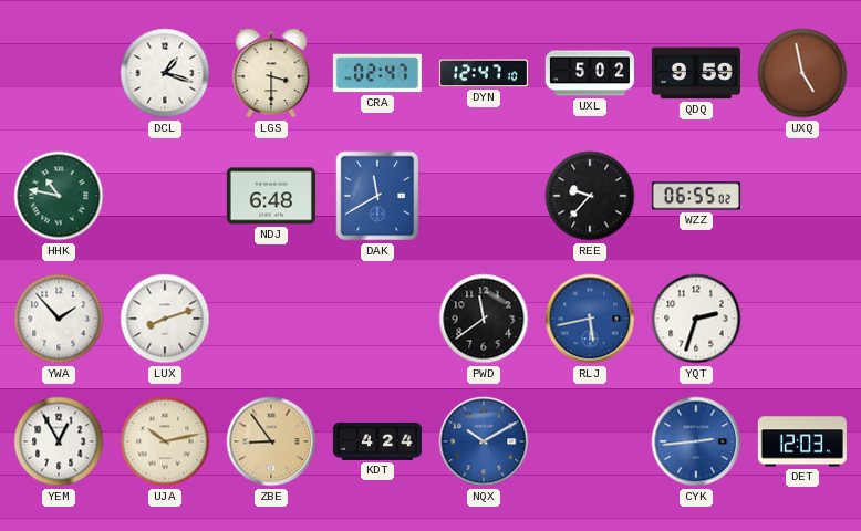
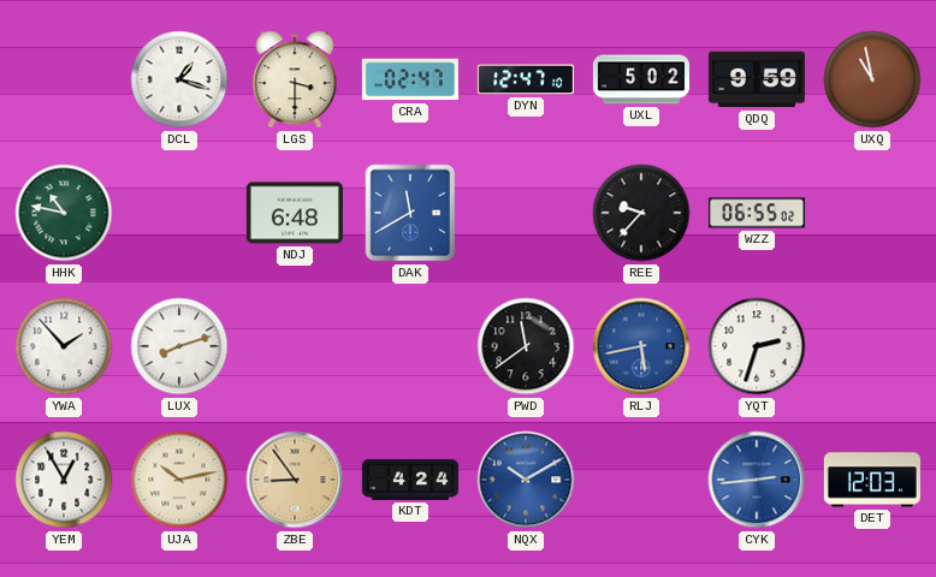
UXQ: 4:58 -> 10:58 (872, 79)
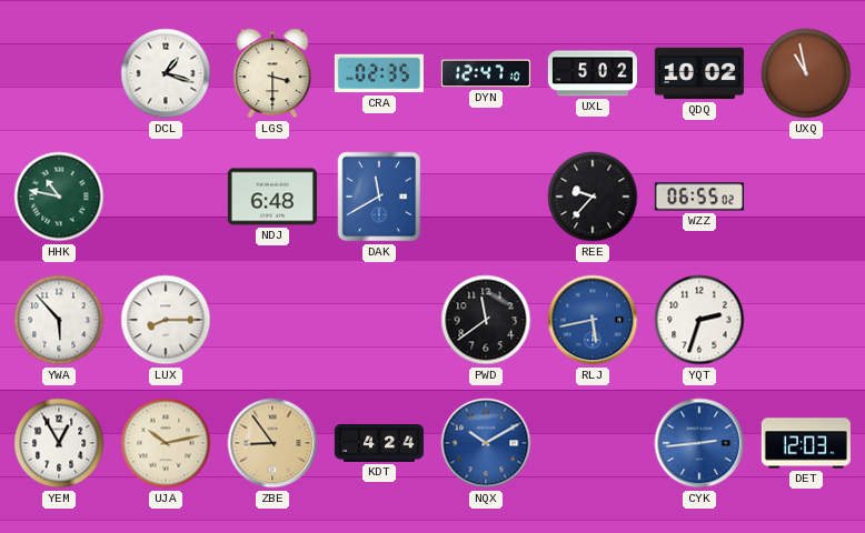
CRA: 02:47 -> 02:35 (379, 73)
QDQ: 9:59 -> 10:02 (699, 73)
YWA: 1:53 -> 5:53 (59, 320)
LUX: 8:12 -> 8:15 (166, 320)
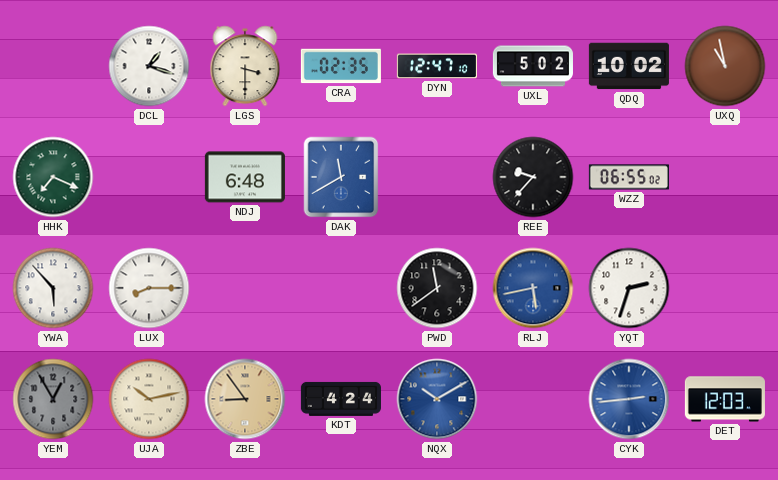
HHK: 10:47 -> 7:19 (53, 177)
YEM dial: white -> grey (53, 399)
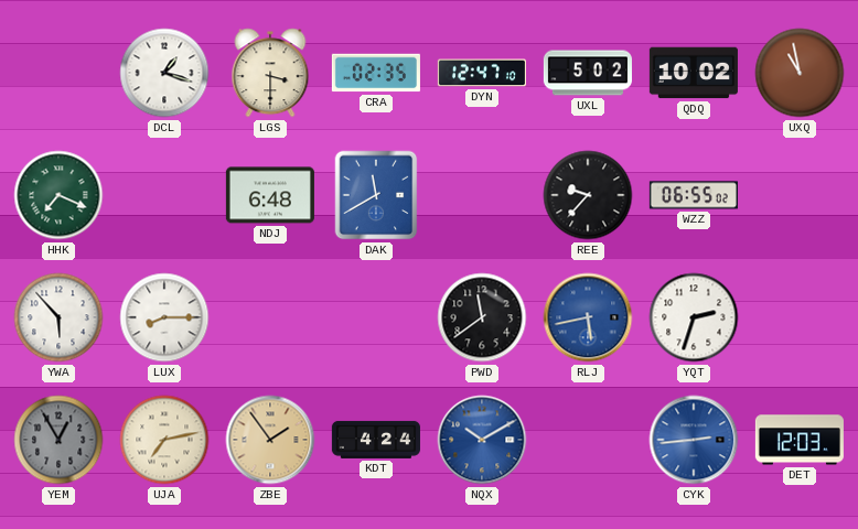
UJA: 10:13 -> 7:13 (164, 440)
ZBE: 8:54 -> 1:54 (270, 440)
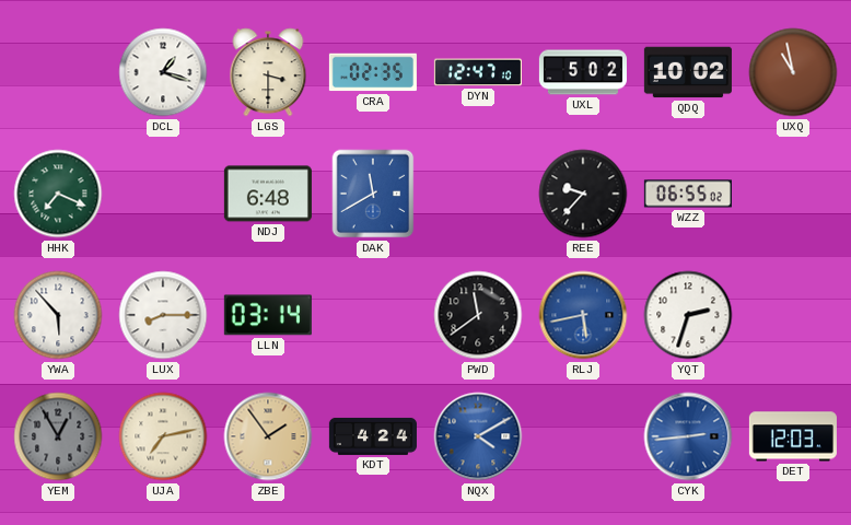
LLN: none -> 03:14 (268, 315)
NQX: 10:10 -> 4:10 (478, 436)
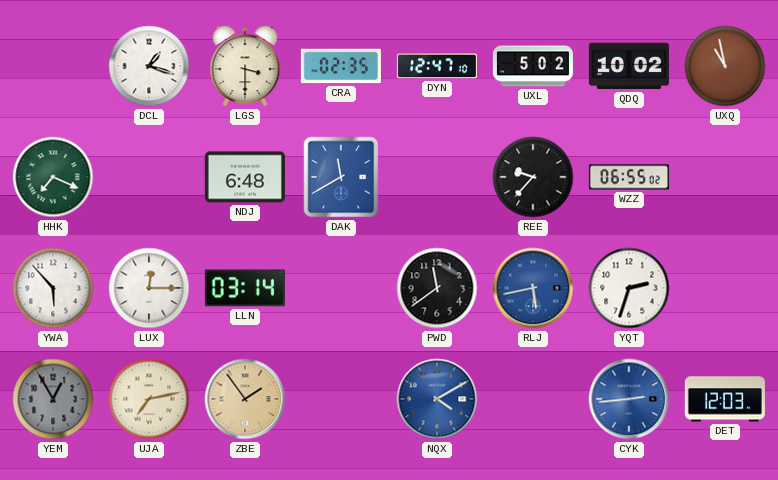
LUX: 8:15 -> 12:15 (149, 288)
KDT: 4:24 -> none (373, 436)
